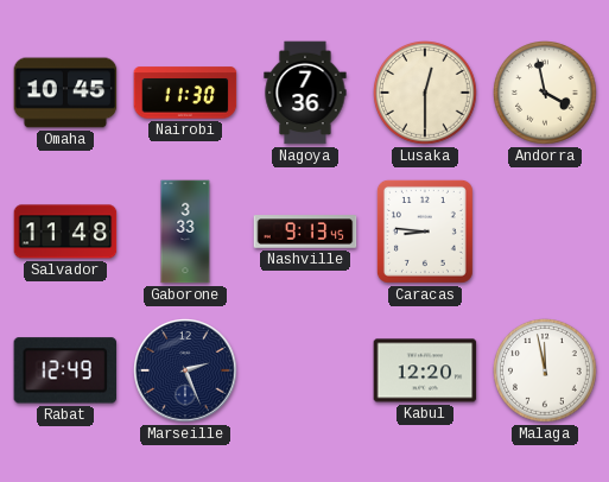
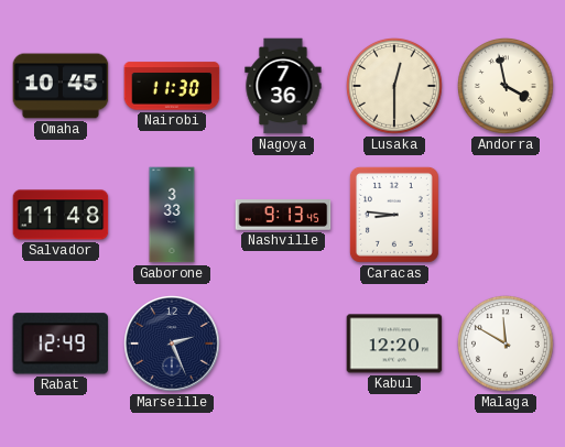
Malaga: 11:58 -> 11:50 (507, 345)
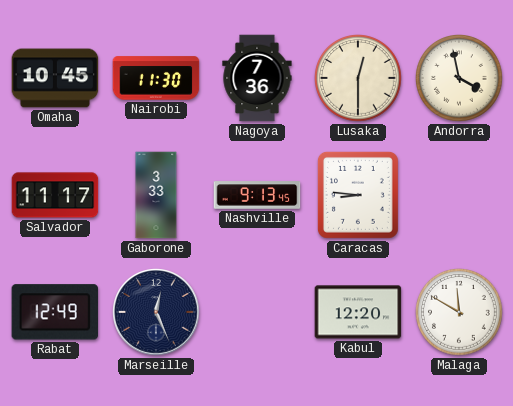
Salvador: 11:48 -> 11:17 (55, 195)
Marseille: 2:26 -> 12:26 (156, 312)
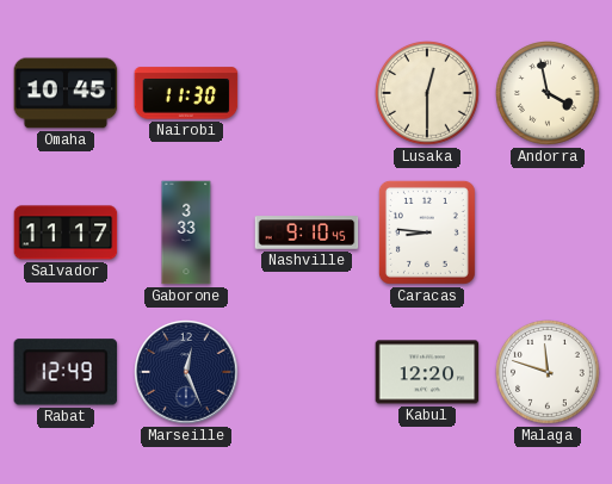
Nagoya: 7:36 -> none (257, 78)
Nashville: 9:13 -> 9:10 (307, 232)
Malaga: 11:50 -> 11:48 (549, 373)
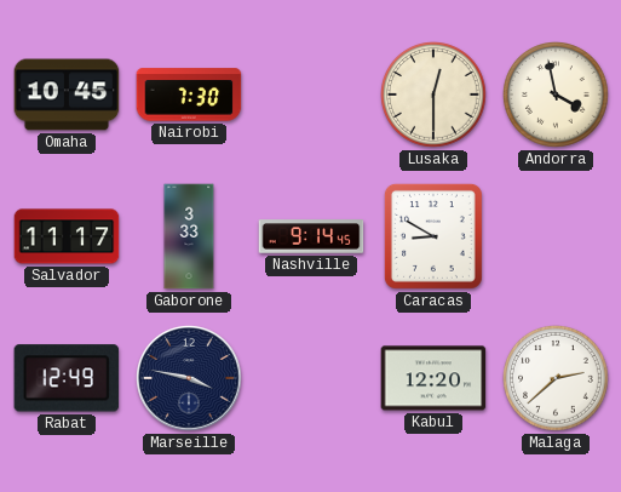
Nairobi: 11:30 -> 7:30 (189, 95)
Nashville: 9:10 -> 9:14 (311, 236)
Caracas: 8:46 -> 8:50 (433, 236)
Marseille: 12:26 -> 3:47 (189, 378)
Malaga: 11:48 -> 2:38 (557, 379)
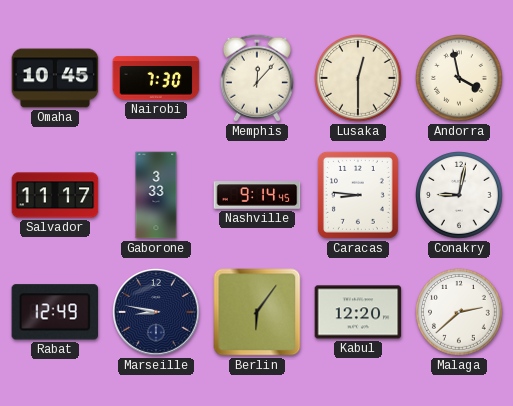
Memphis: none -> 12:07 (257, 78)
Caracas: 8:50 -> 8:46 (358, 195)
Conakry: none -> 9:02 (460, 196)
Marseille: 3:47 -> 8:47 (156, 312)
Berlin: none -> 6:06 (257, 312)
